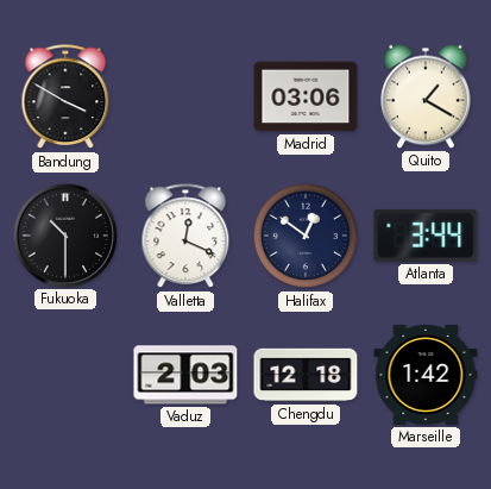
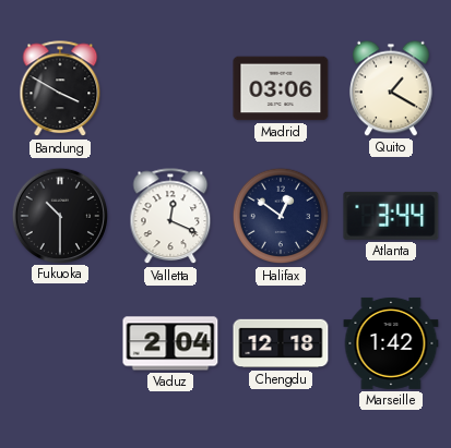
Vaduz: 2:03 -> 2:04 (170, 343)
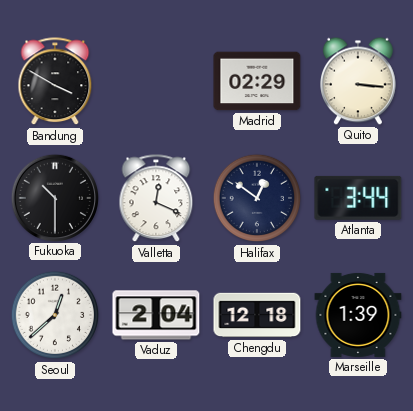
Madrid: 03:06 -> 02:29 (257, 81)
Quito: 1:20 -> 3:16 (359, 81)
Seoul: none -> 12:38 (55, 315)
Marseille: 1:42 -> 1:39 (358, 315)
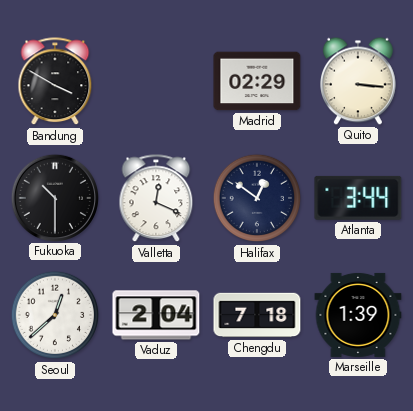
Chengdu: 12:18 -> 7:18 (257, 315)
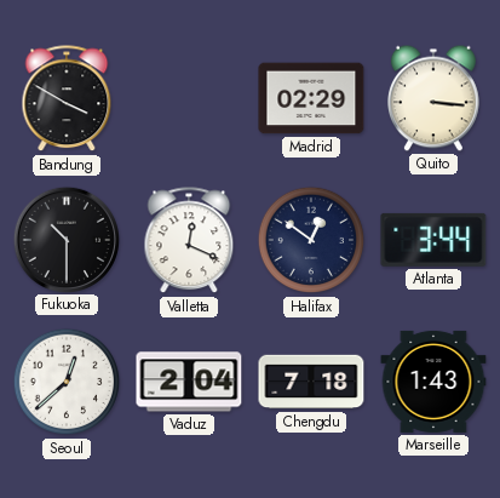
Marseille: 1:39 -> 1:43 (433, 382)
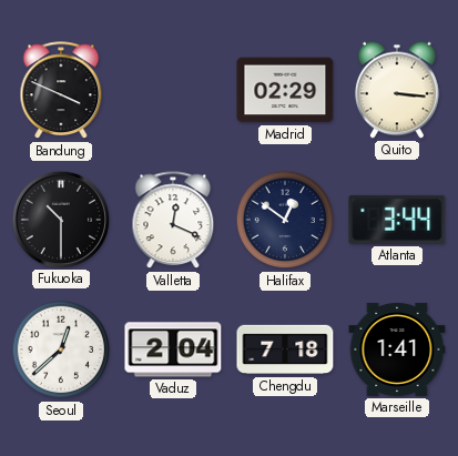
Bandung: 3:50 -> 3:49 (61, 91)
Marseille: 1:43 -> 1:41 (397, 349)
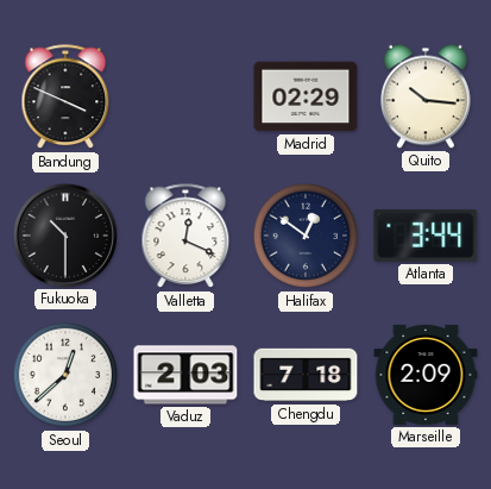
Quito: 3:16 -> 10:16 (427, 96)
Vaduz: 2:04 -> 2:03 (185, 375)
Marseille: 1:41 -> 2:09 (426, 375)
